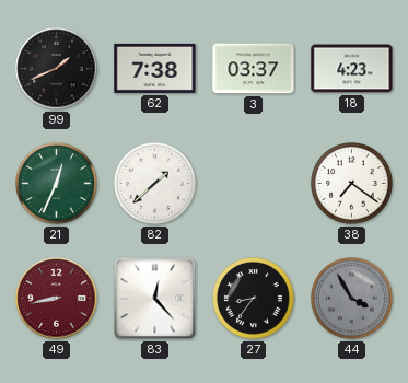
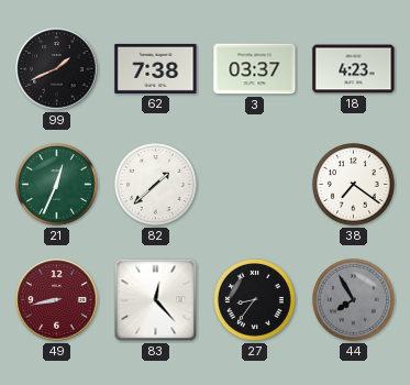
44: 3:55 -> 7:55 (354, 300)
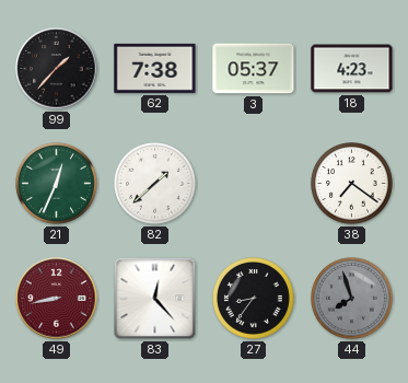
99: 1:41 -> 1:37 (57, 69)
3: 03:37 -> 05:37 (254, 69)
44: 7:55 -> 7:57 (352, 299)
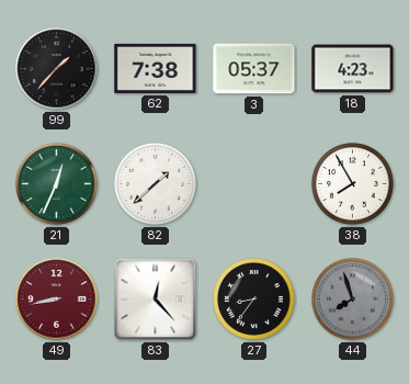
38: 7:21 -> 7:55 (353, 184)
